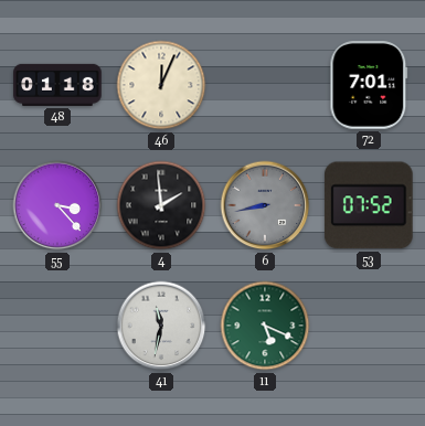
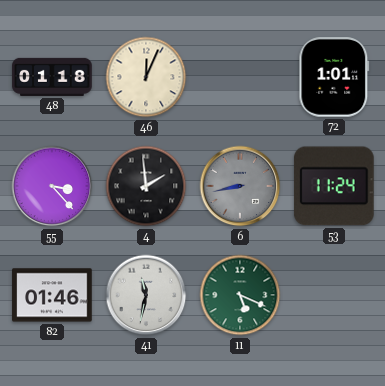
72: 7:01 -> 1:01 (334, 77)
53: 07:52 -> 11:24 (334, 186)
82: none -> 01:46 (52, 295)
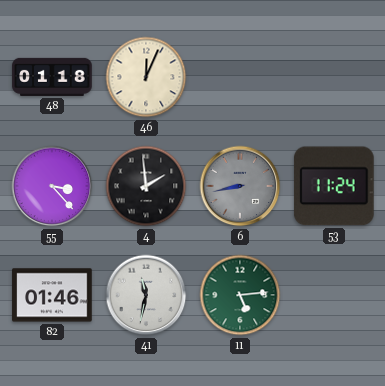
72: 1:01 -> none (334, 77)
11: 5:19 -> 5:14 (240, 295)
